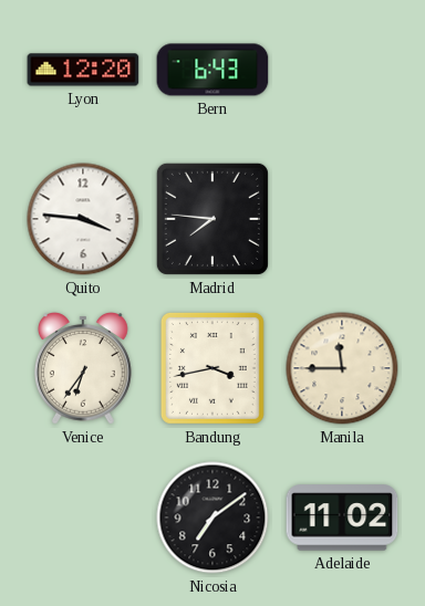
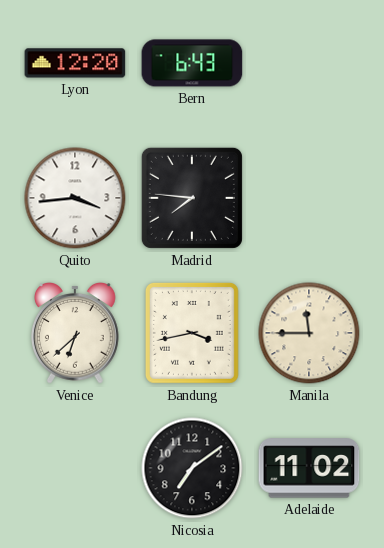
Quito: 3:46 -> 3:44 (75, 198)
Venice: 6:36 -> 6:38 (75, 334)
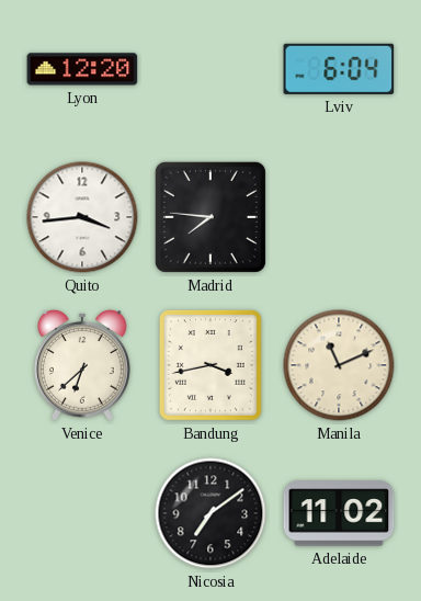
Bern: 6:43 -> none (192, 63)
Lviv: none -> 6:04 (339, 69)
Manila: 11:45 -> 11:11 (339, 365)
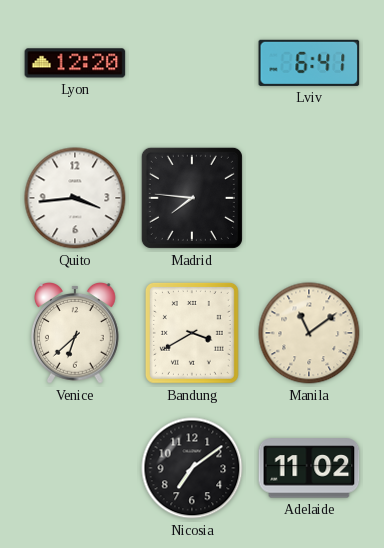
Lviv: 6:04 -> 6:41 (309, 63)
Bandung: 3:43 -> 3:40 (192, 333)
Manila: 11:11 -> 11:09 (309, 333)
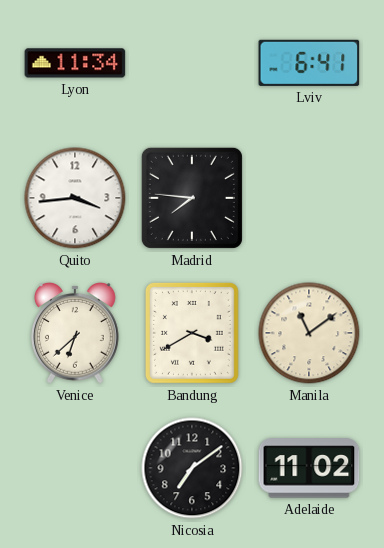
Lyon: 12:20 -> 11:34 (75, 63)
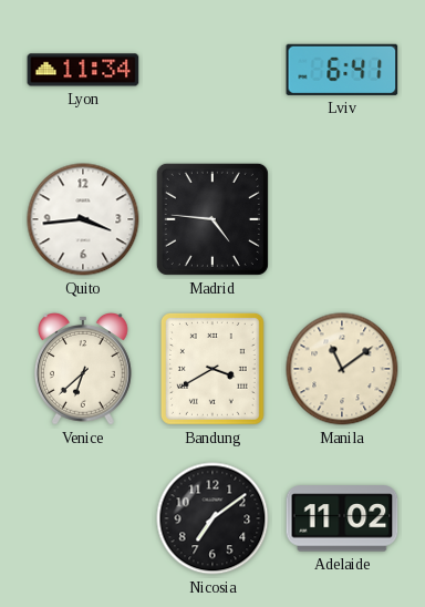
Madrid: 7:46 -> 4:46 (212, 219)
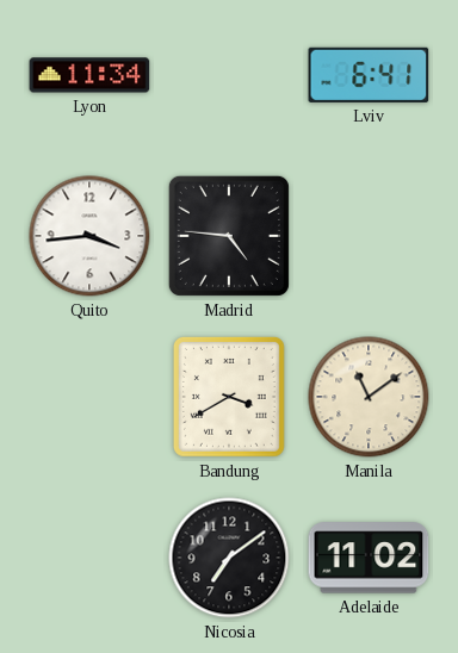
Venice: 6:38 -> none (83, 370)
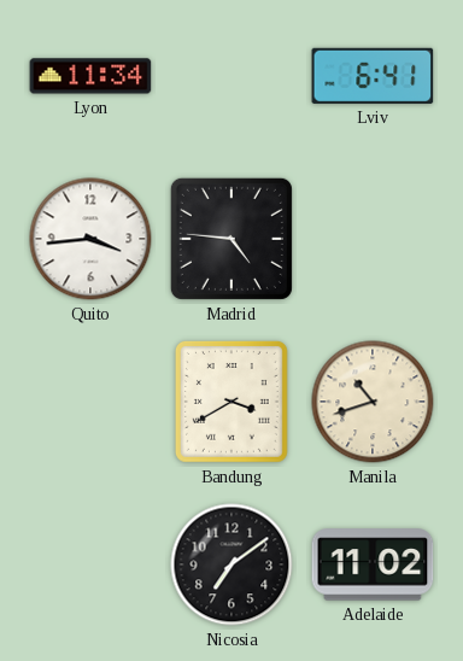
Manila: 11:09 -> 10:42 (373, 402)
